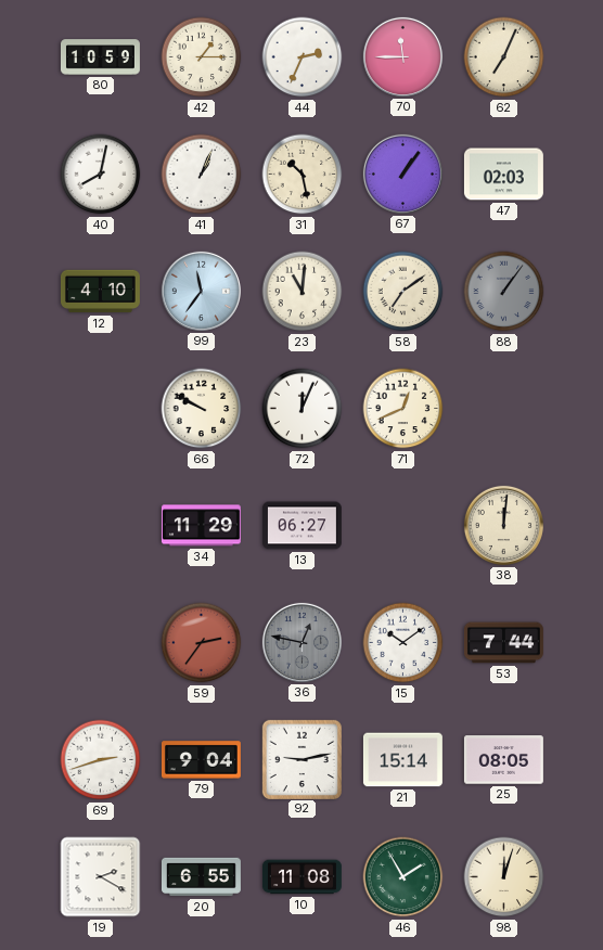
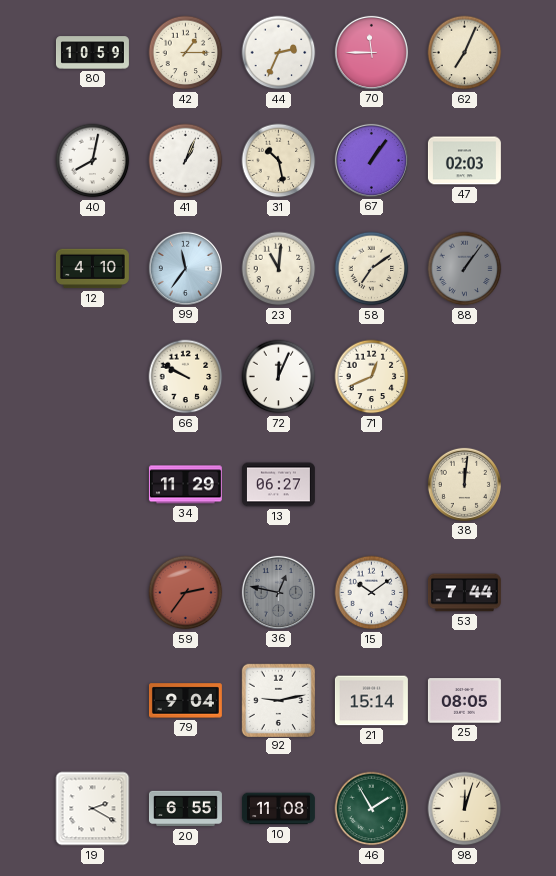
69: 2:42 -> none (101, 760)
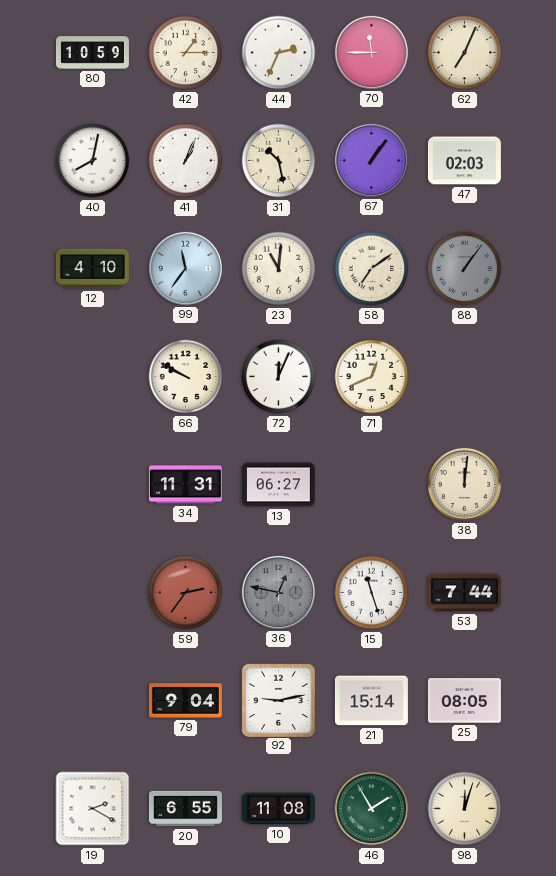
34: 11:29 -> 11:31 (185, 485)
15: 10:09 -> 11:27 (372, 593)
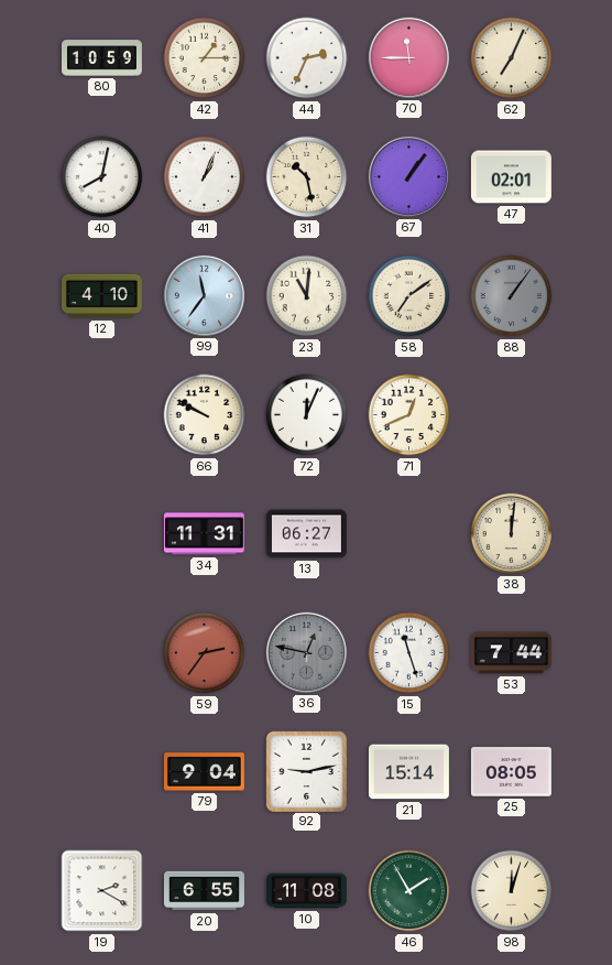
47: 02:03 -> 02:01 (511, 177)
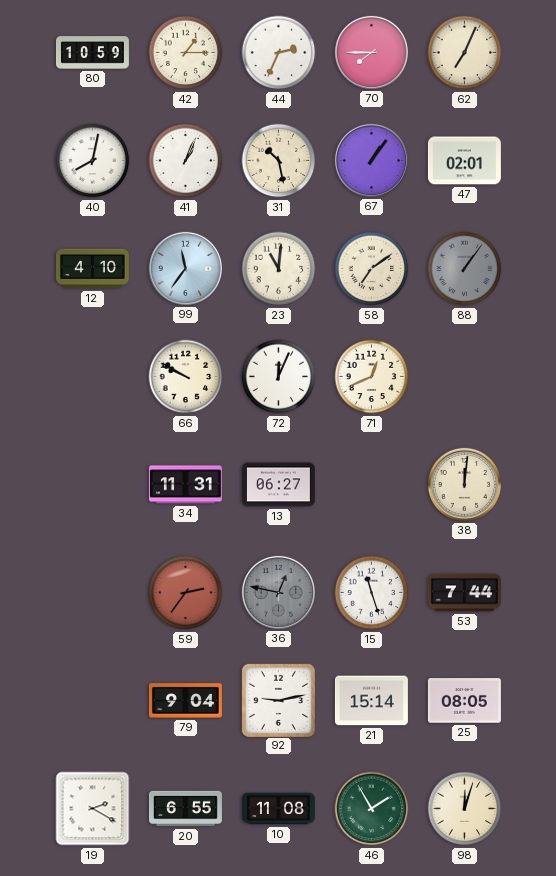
70: 11:45 -> 7:45 (371, 52)
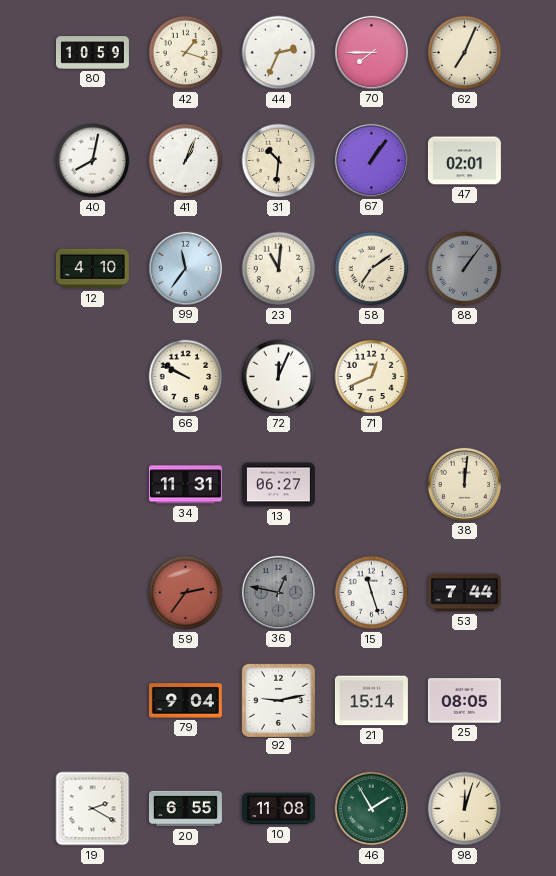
42: 1:15 -> 1:18 (186, 53)
31: 10:28 -> 10:31 (279, 161)
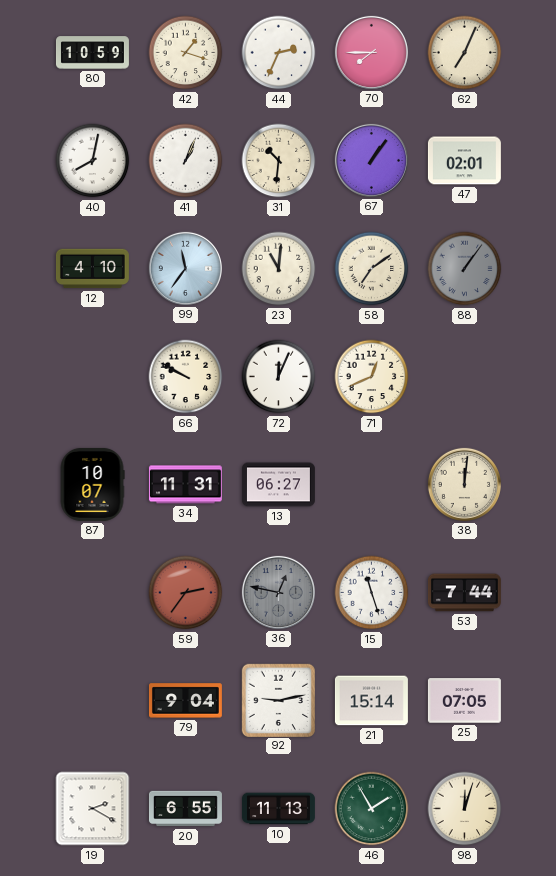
87: none -> 10:07 (92, 484)
25: 08:05 -> 07:05 (464, 701)
10: 11:08 -> 11:13 (278, 809)
